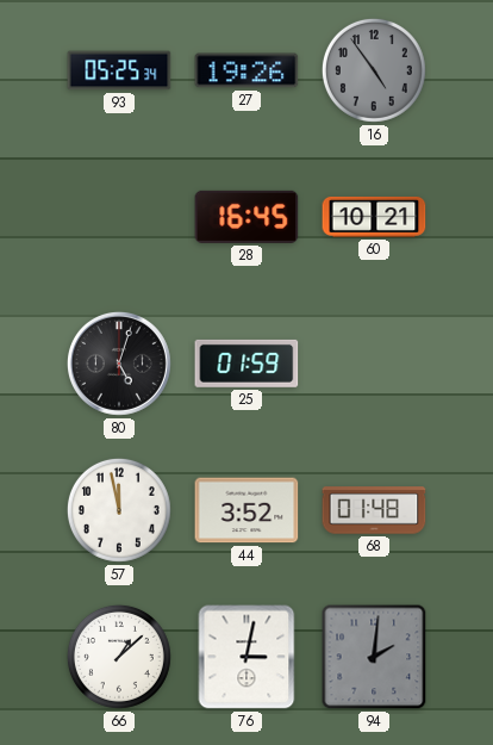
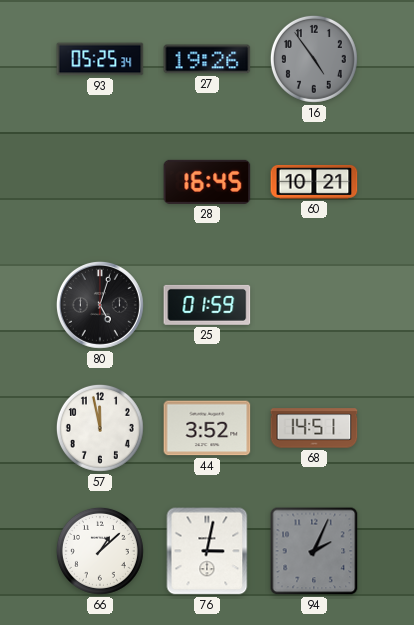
68: 01:48 -> 14:51 (314, 428)
94: 2:01 -> 2:04 (314, 551)
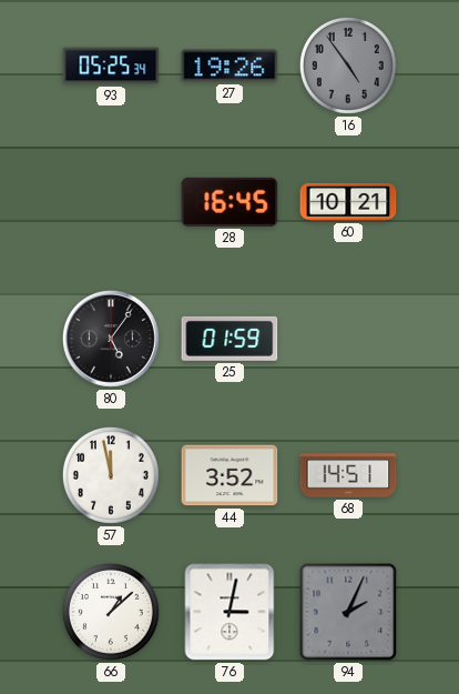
80: 5:03 -> 5:06 (111, 339)
